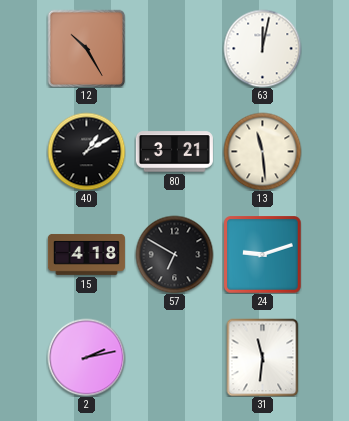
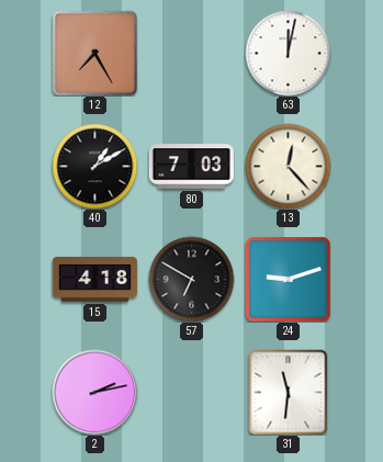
12: 10:25 -> 7:25 (94, 53)
80: 3:21 -> 7:03 (191, 167)
13: 11:29 -> 12:23 (288, 166)
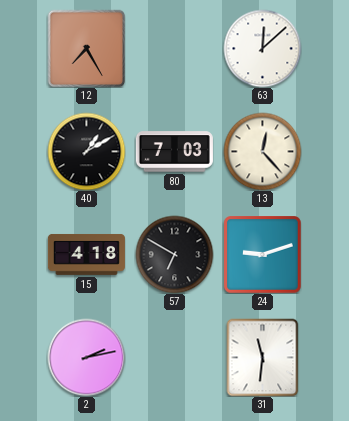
63: 12:02 -> 12:08 (262, 48)
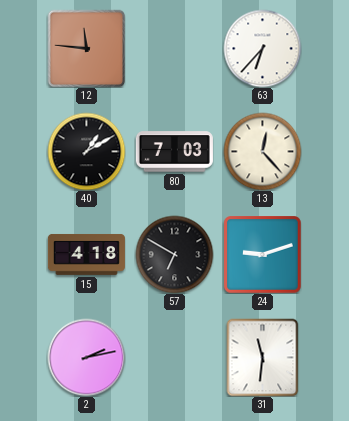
12: 7:25 -> 11:46 (86, 48)
63: 12:08 -> 6:37 (262, 48)
